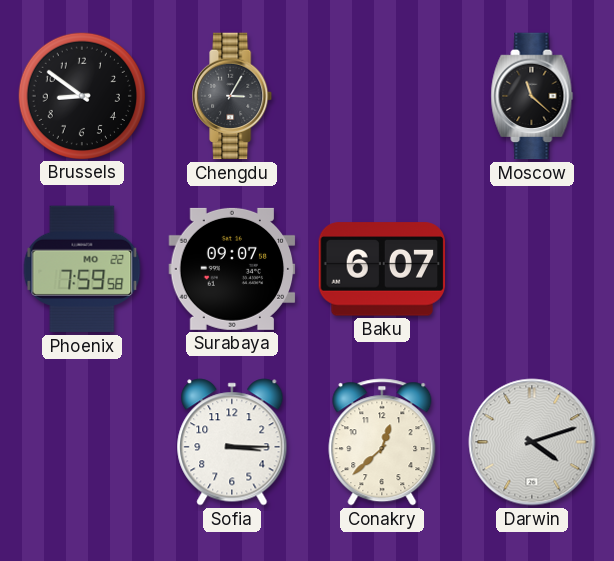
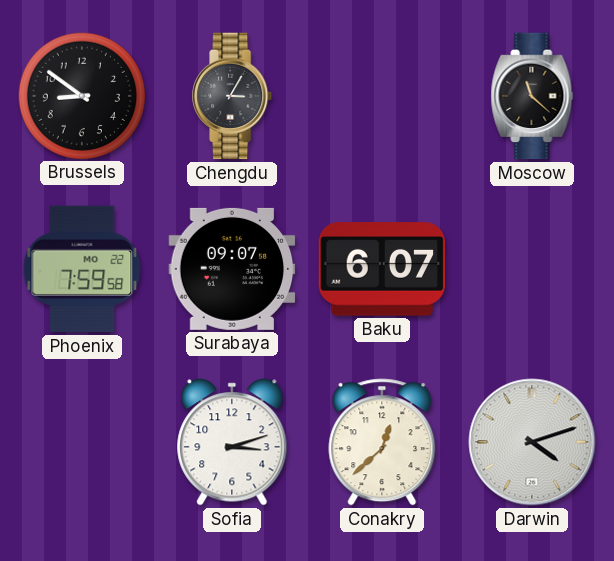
Sofia: 3:15 -> 3:12 (232, 442)
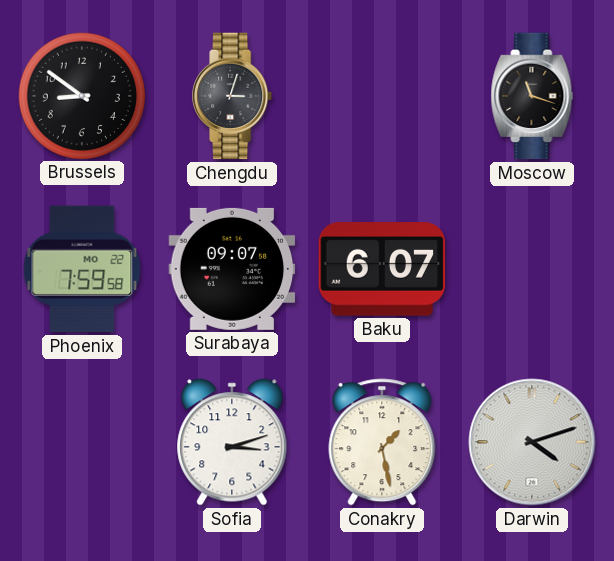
Chengdu: 3:05 -> 3:03 (233, 96)
Moscow: 11:22 -> 11:18 (532, 96)
Conakry: 12:38 -> 1:28 (382, 442)
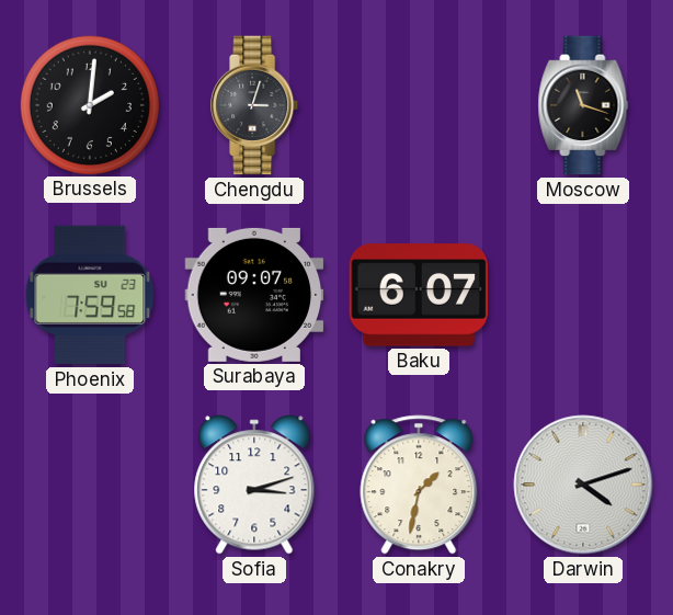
Brussels: 8:51 -> 2:01 (89, 104)
Phoenix date: MO 22 -> SU 23 (90, 295)
Conakry: 1:28 -> 1:32 (419, 485)
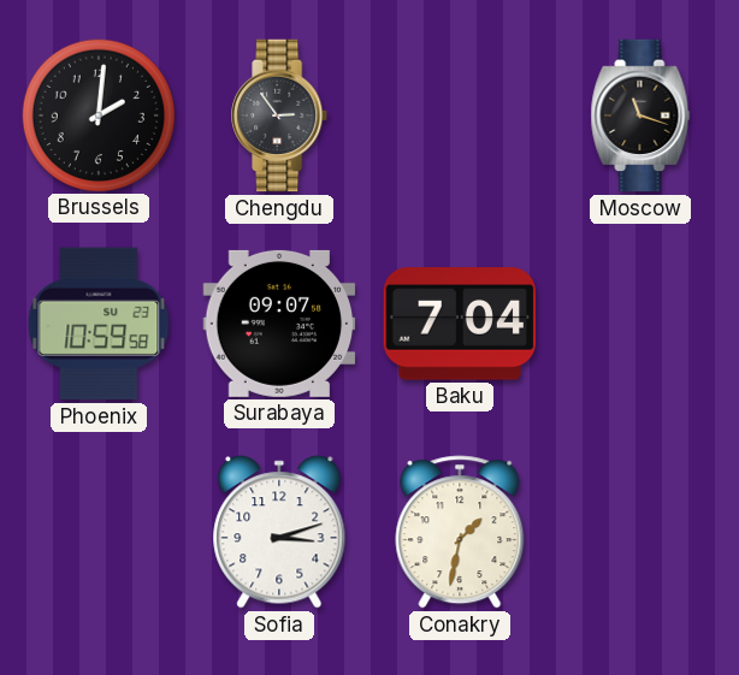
Chengdu: 3:03 -> 2:54 (280, 116)
Phoenix: 7:59 -> 10:59 (99, 324)
Baku: 6:07 -> 7:04 (460, 324)
Darwin: 4:12 -> none (583, 485)
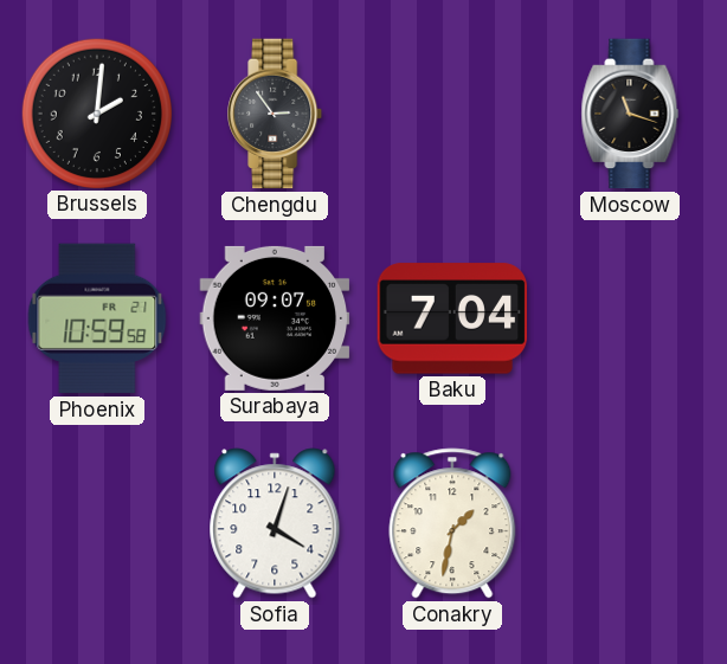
Phoenix date: SU 23 -> FR 21 (97, 318)
Sofia: 3:12 -> 4:03 (275, 523)
